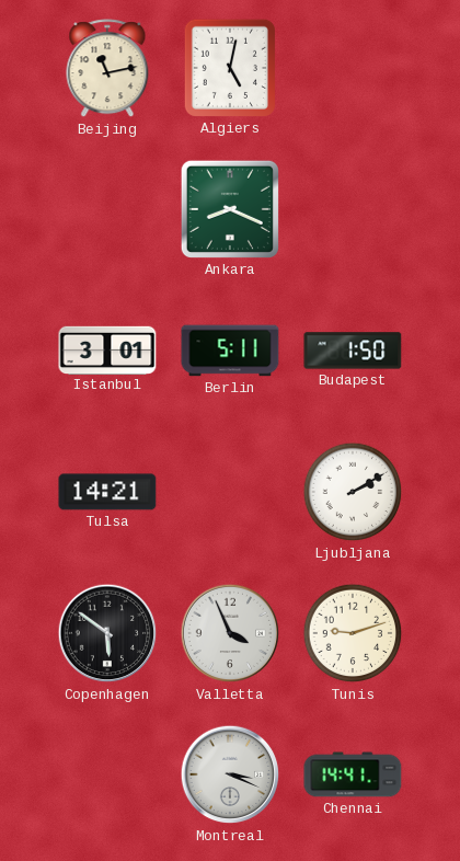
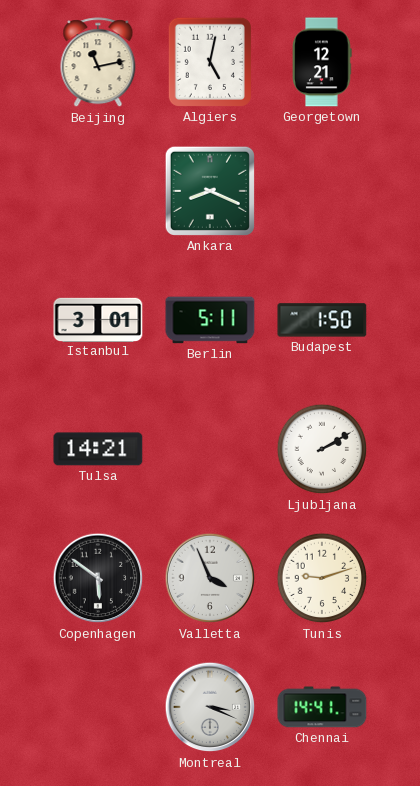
Georgetown: none -> 12:21 (322, 62)
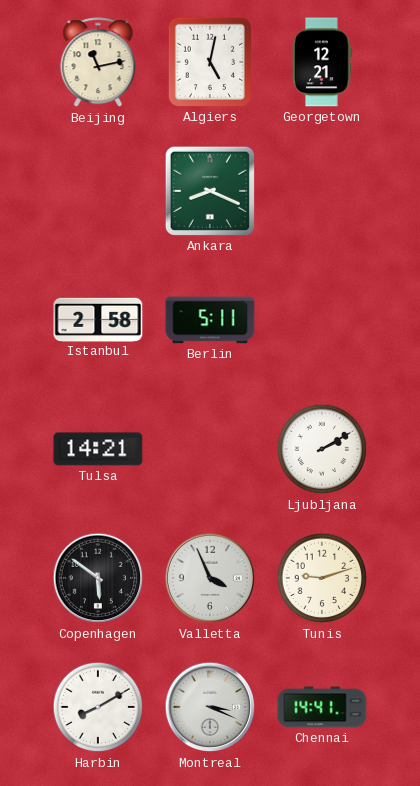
Istanbul: 3:01 -> 2:58 (98, 319)
Budapest: 1:50 -> none (322, 320)
Harbin: none -> 8:10 (98, 707)
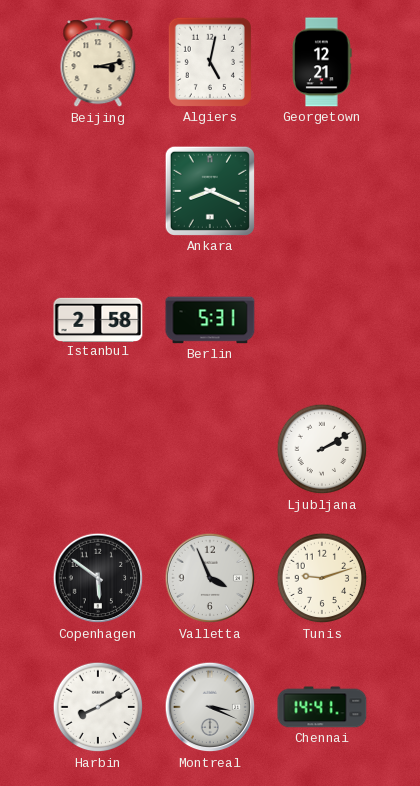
Beijing: 11:13 -> 3:13 (98, 63)
Berlin: 5:11 -> 5:31 (210, 320)
Tulsa: 14:21 -> none (98, 449)
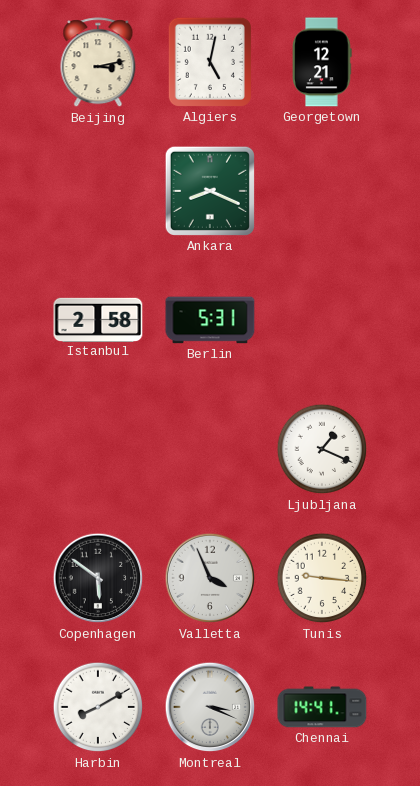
Ljubljana: 2:10 -> 1:19 (322, 449)
Tunis: 9:12 -> 9:16 (322, 578)
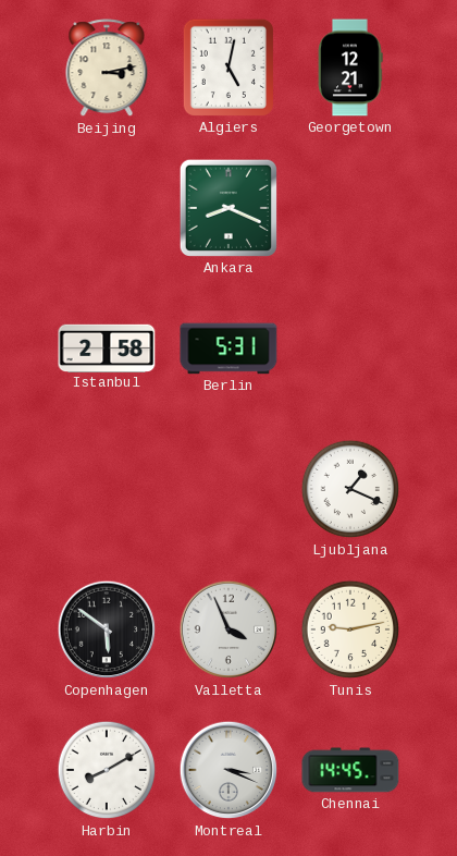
Tunis: 9:16 -> 9:13 (350, 629)
Chennai: 14:41 -> 14:45 (350, 770)
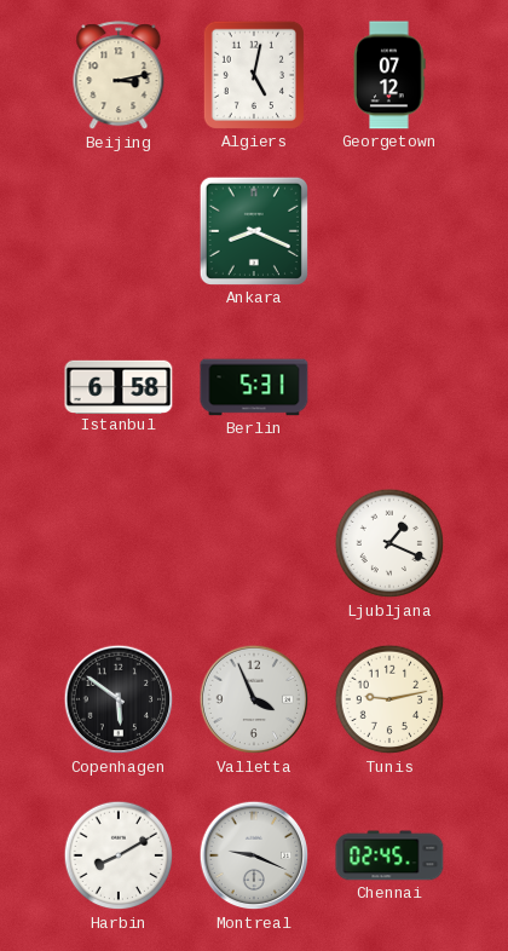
Georgetown: 12:21 -> 07:12 (389, 75)
Istanbul: 2:58 -> 6:58 (119, 386)
Montreal: 3:19 -> 9:19 (254, 855)
Chennai: 14:45 -> 02:45 (389, 855)
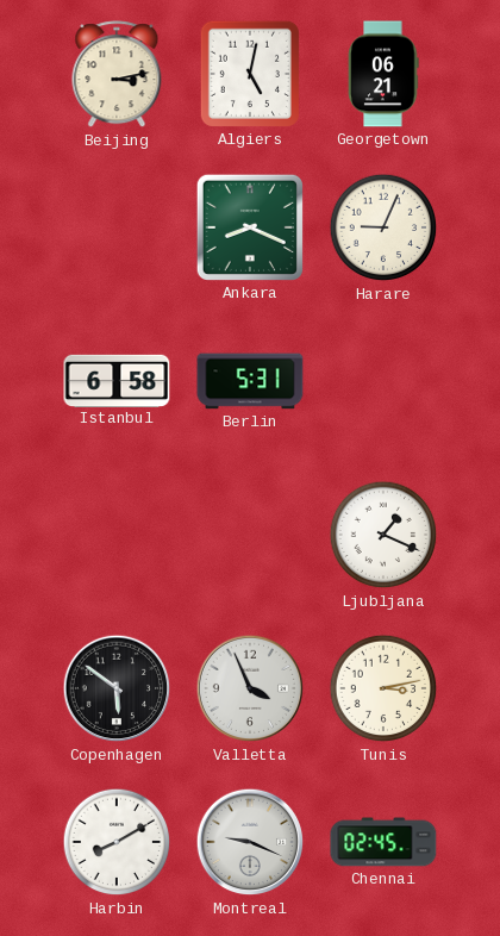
Georgetown: 07:12 -> 06:21 (383, 74)
Harare: none -> 9:04 (383, 227)
Tunis: 9:13 -> 3:13 (383, 688)
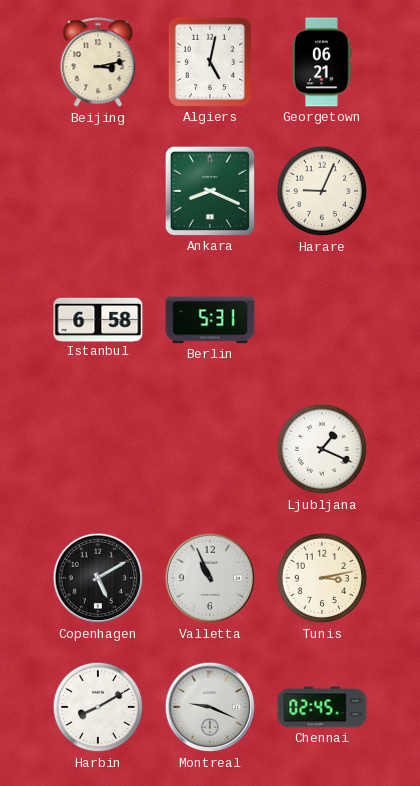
Copenhagen: 5:51 -> 5:10 (98, 578)
Valletta: 3:56 -> 10:56 (210, 578)
